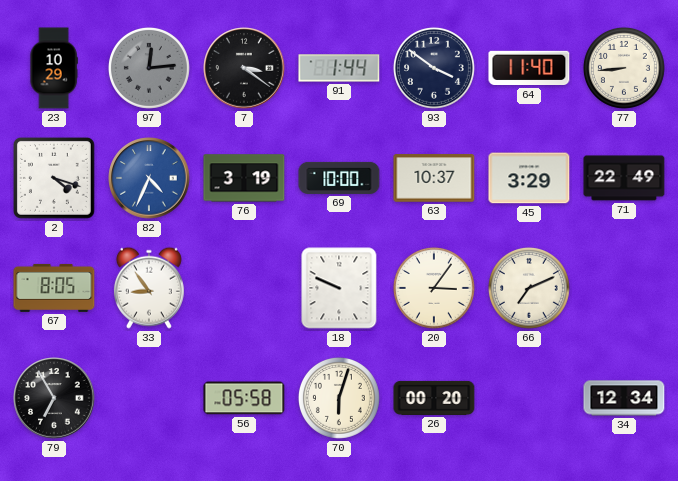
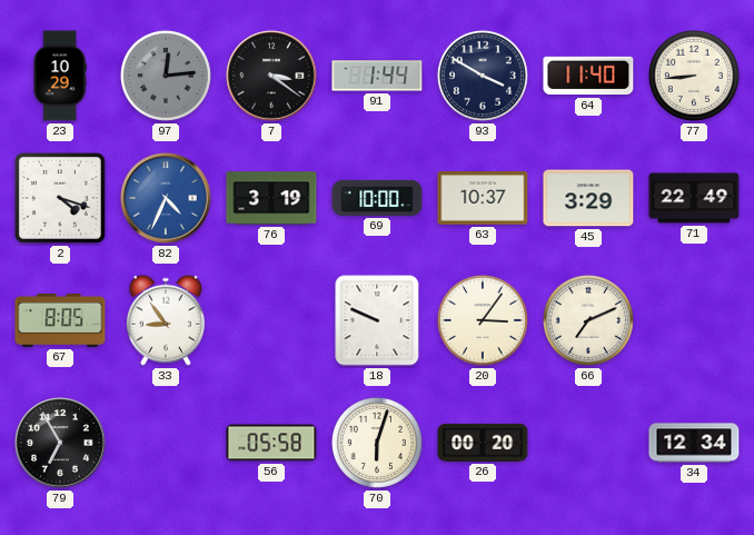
93: 3:51 -> 3:50 (483, 76)
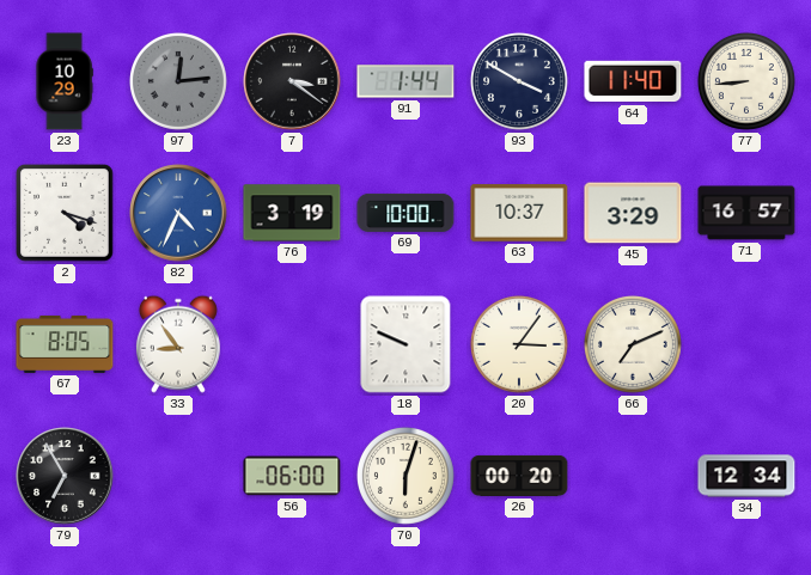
71: 22:49 -> 16:57 (746, 213)
56: 05:58 -> 06:00 (292, 476)
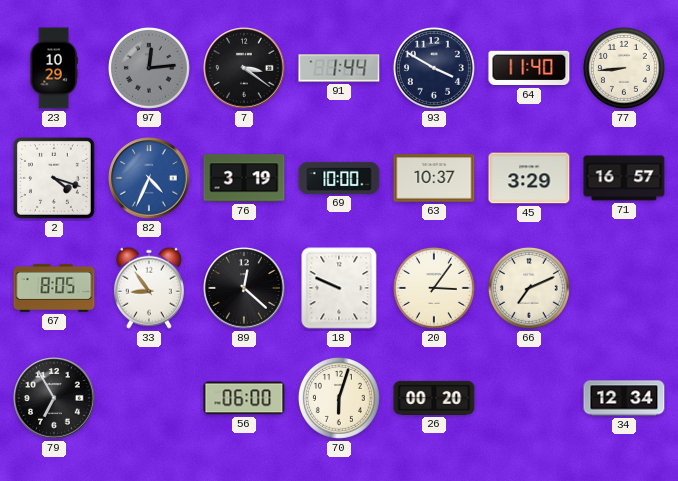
89: none -> 12:22 (244, 288)
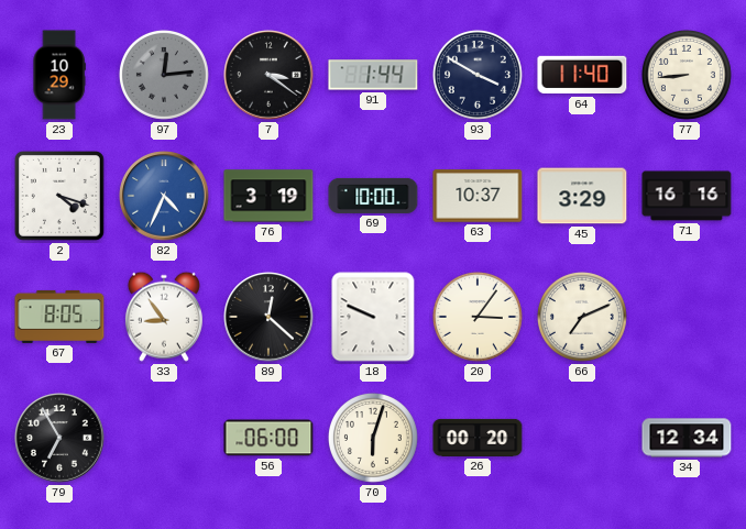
71: 16:57 -> 16:16 (687, 196)
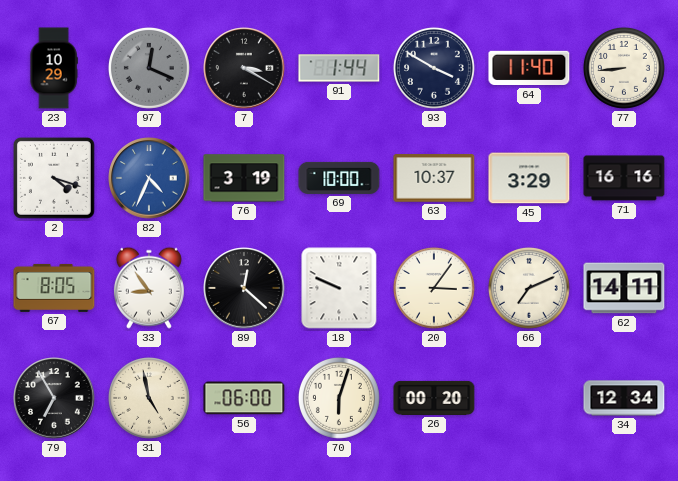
97: 12:14 -> 12:19 (149, 68)
7: 3:21 -> 3:20 (244, 68)
62: none -> 14:11 (624, 288)
31: none -> 4:58 (149, 398)
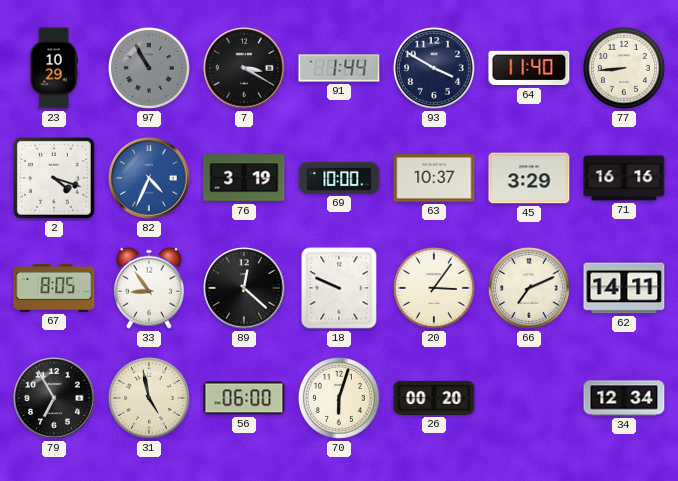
97: 12:19 -> 10:55 (149, 68)
